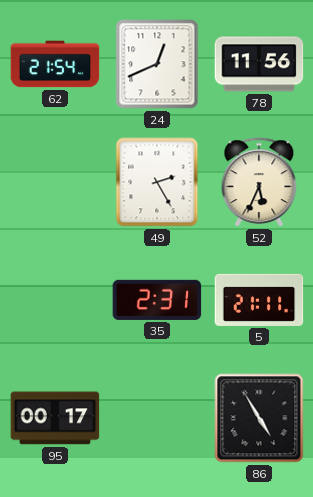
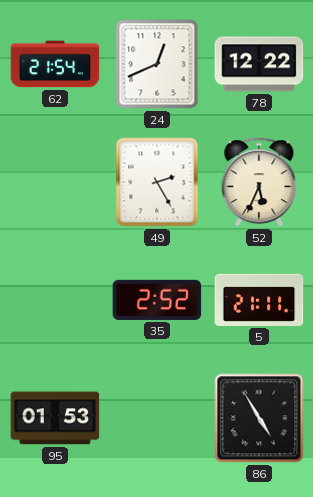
78: 11:56 -> 12:22 (259, 64)
35: 2:31 -> 2:52 (157, 300)
95: 00:17 -> 01:53 (55, 418)
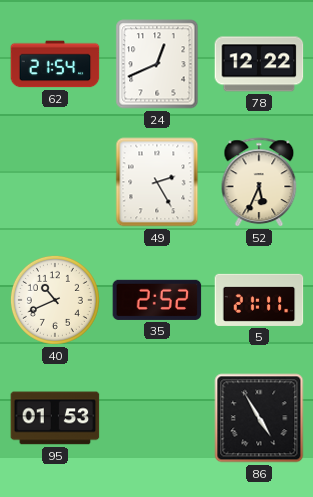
40: none -> 10:41 (55, 300)
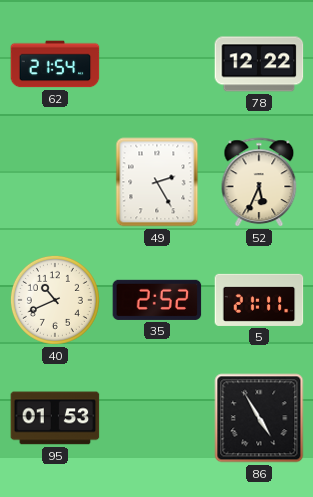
24: 12:41 -> none (157, 64)
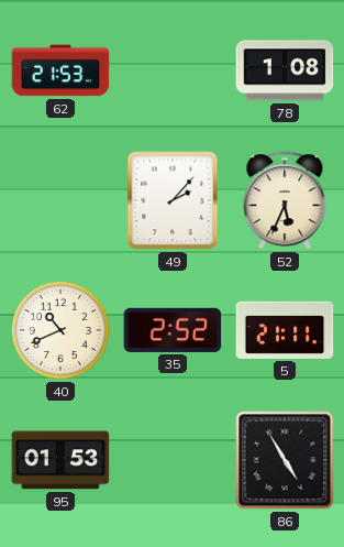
62: 21:54 -> 21:53 (60, 70)
78: 12:22 -> 1:08 (285, 70)
49: 2:25 -> 2:07 (173, 200)
